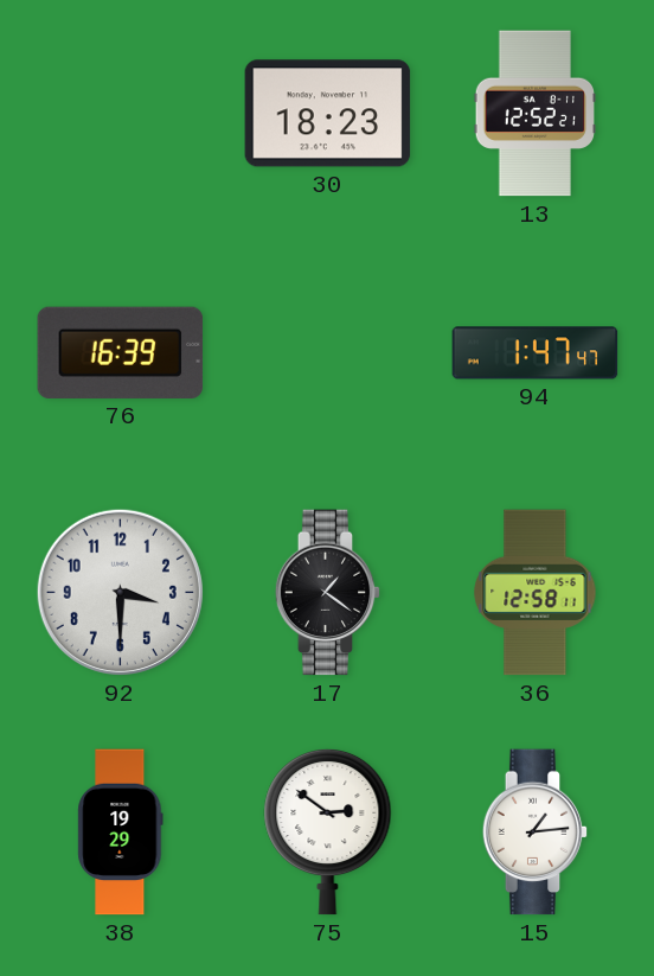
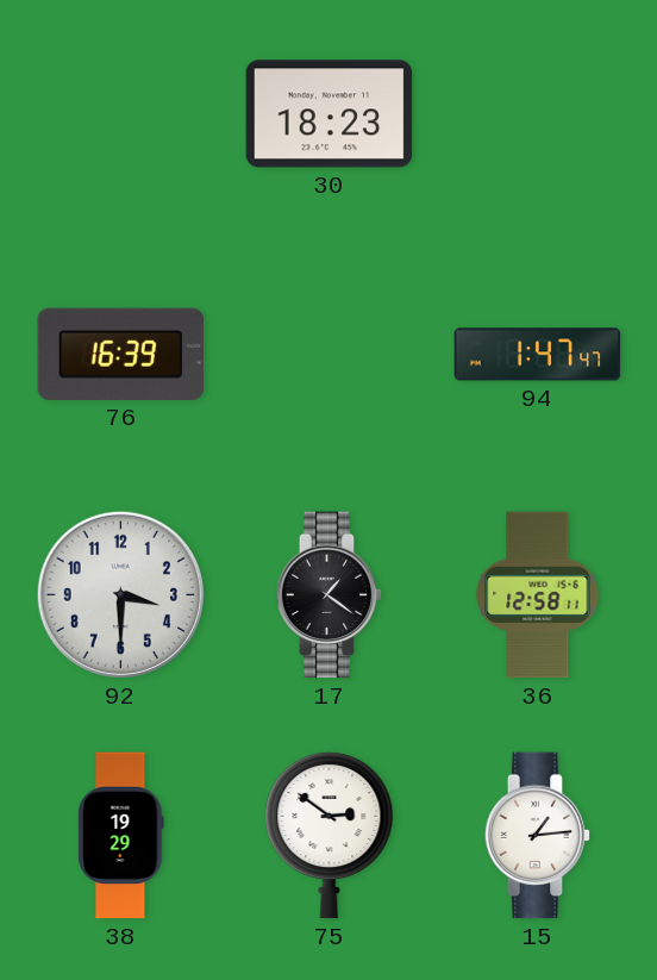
13: 12:52 -> none (534, 114)
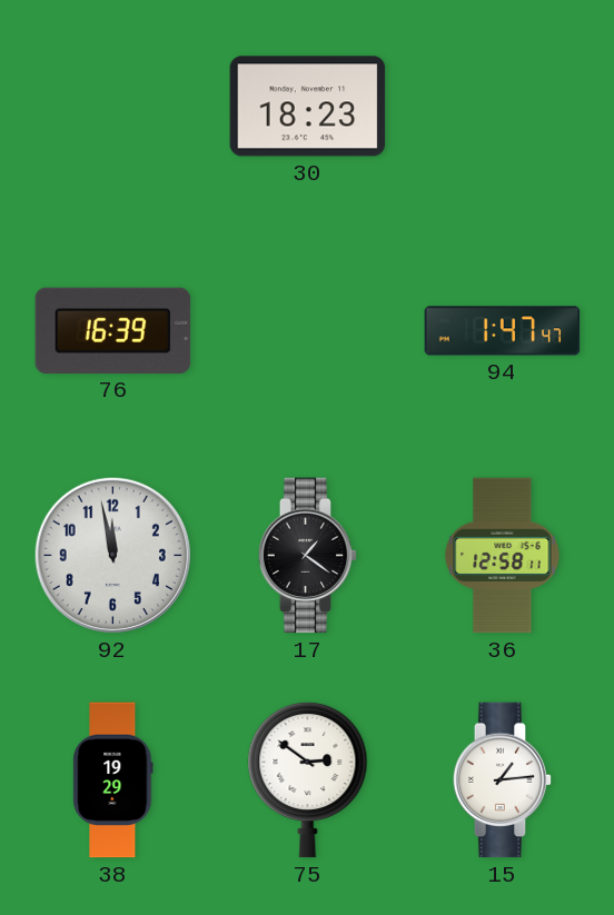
92: 3:30 -> 11:58 (112, 555)
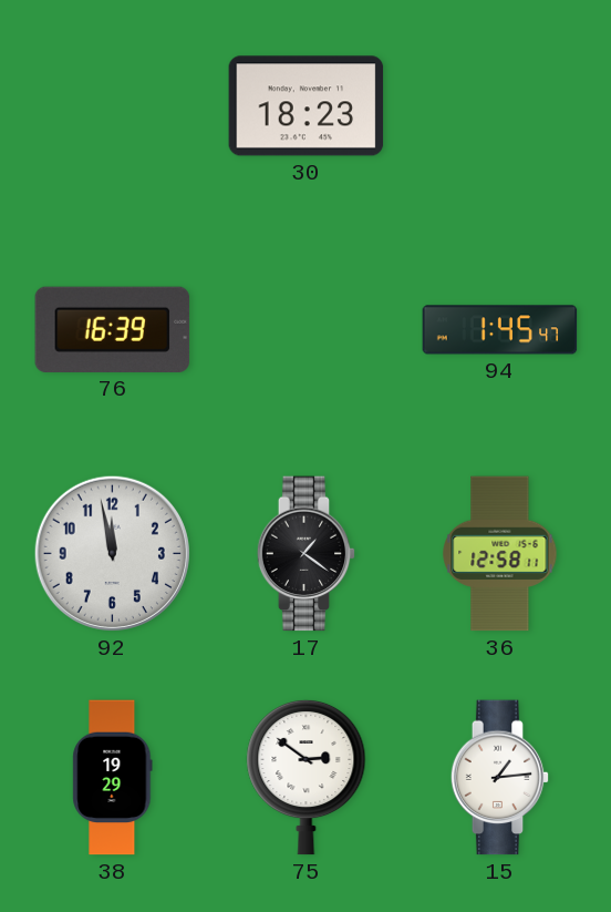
94: 1:47 -> 1:45 (500, 330)
